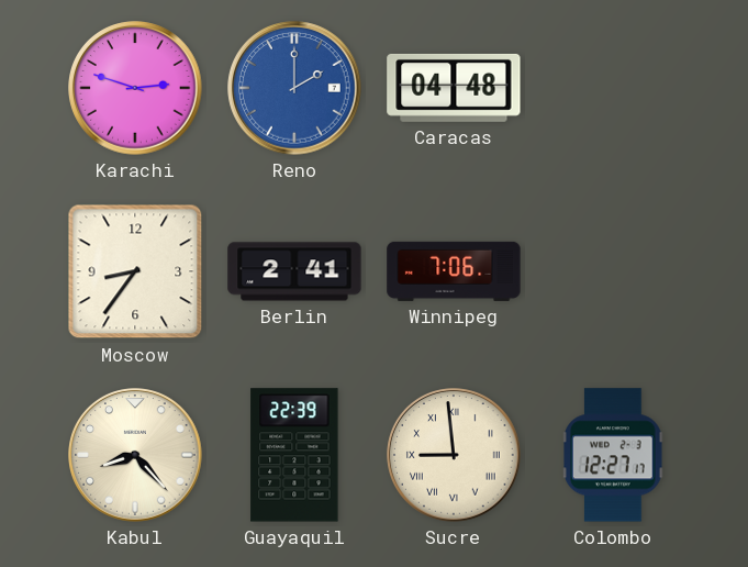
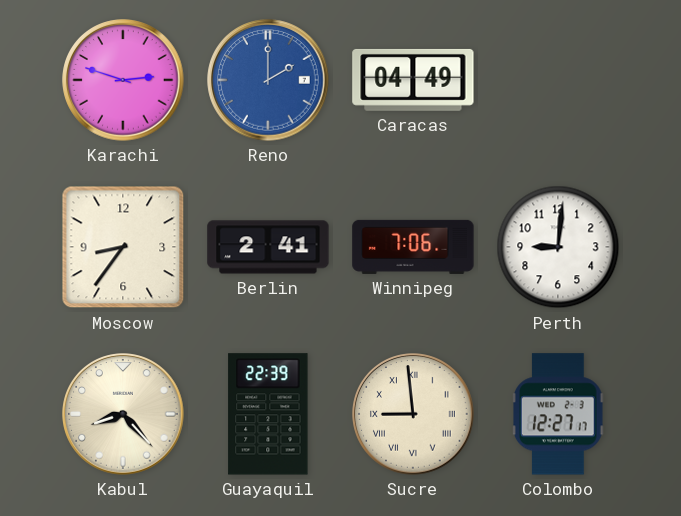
Caracas: 04:48 -> 04:49 (413, 80)
Perth: none -> 9:01 (558, 247)
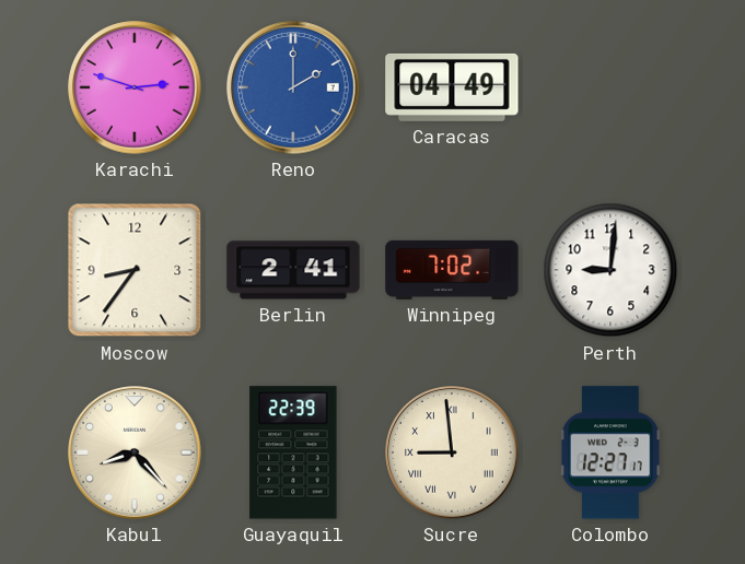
Winnipeg: 7:06 -> 7:02 (452, 270)
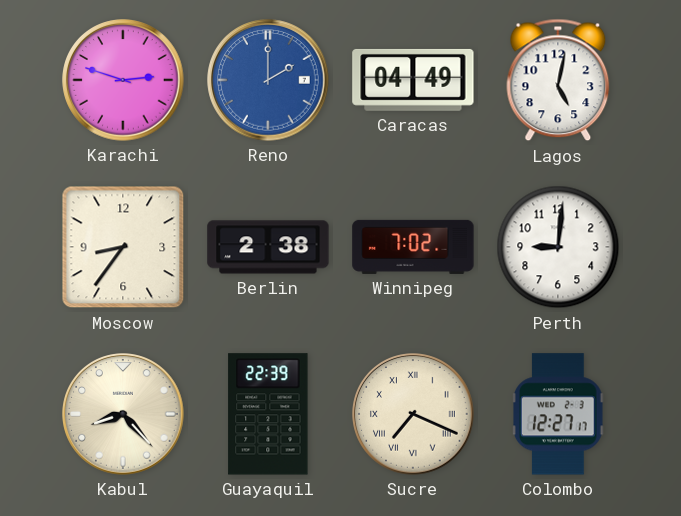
Lagos: none -> 5:02 (558, 80)
Berlin: 2:41 -> 2:38 (268, 247)
Sucre: 8:59 -> 7:19 (413, 414)
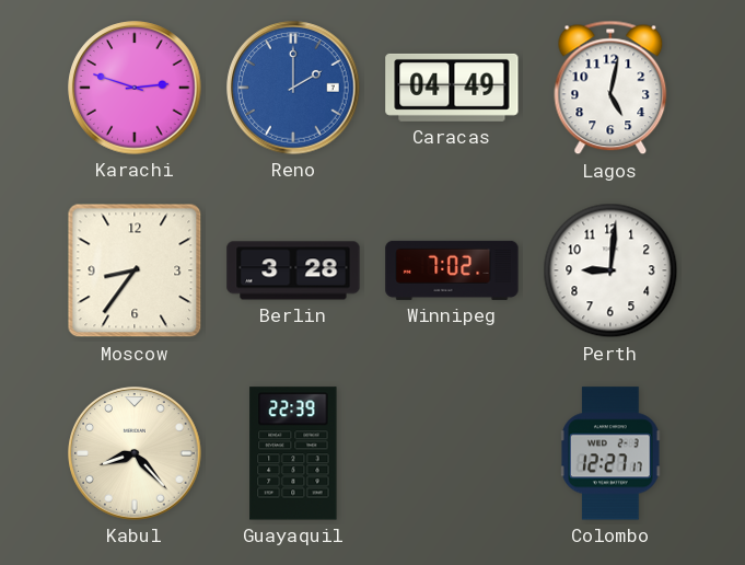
Berlin: 2:38 -> 3:28 (293, 270)
Sucre: 7:19 -> none (413, 414)
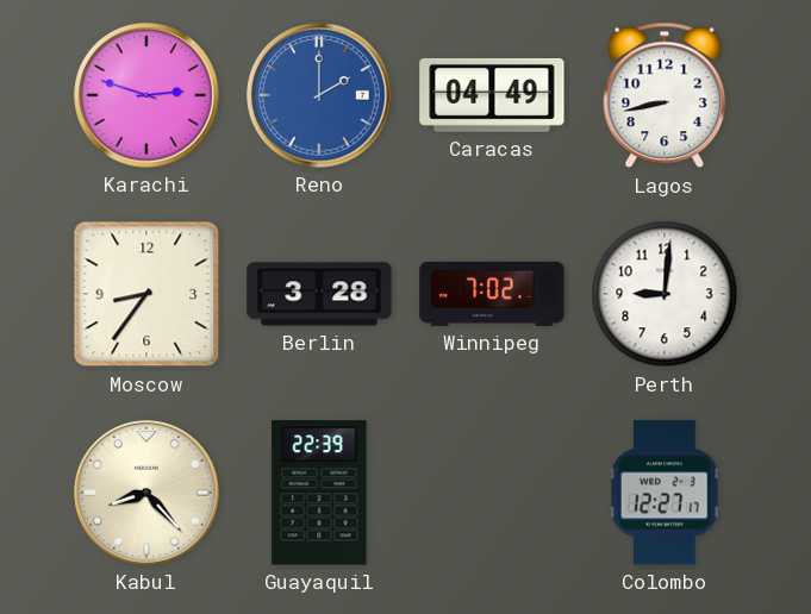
Lagos: 5:02 -> 8:43 (665, 95)
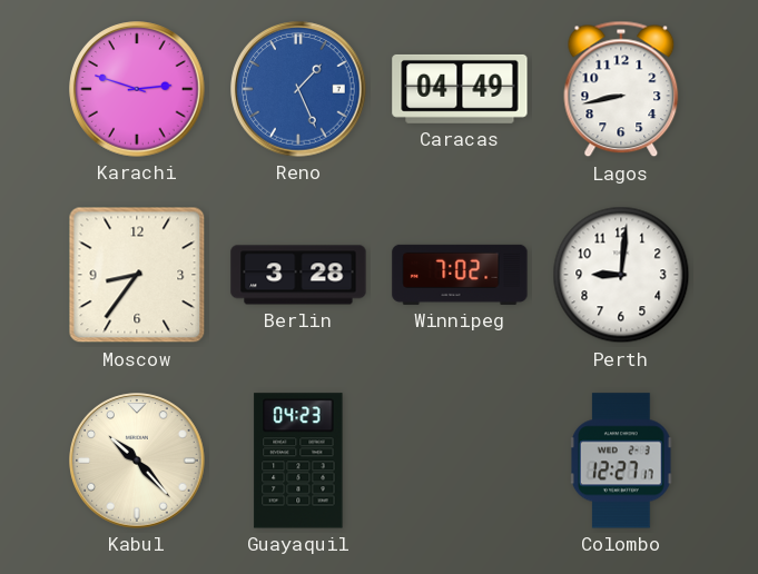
Reno: 2:00 -> 1:26 (298, 89)
Kabul: 8:23 -> 10:23 (137, 461)
Guayaquil: 22:39 -> 04:23 (298, 461)
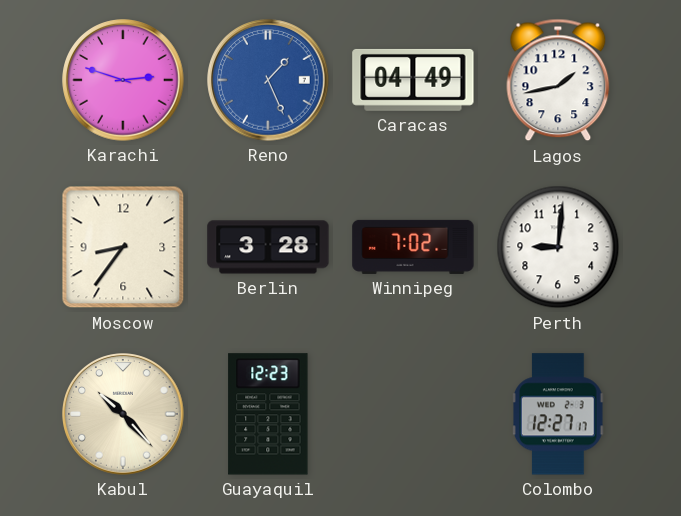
Lagos: 8:43 -> 1:43 (558, 80)
Guayaquil: 04:23 -> 12:23 (268, 414)
